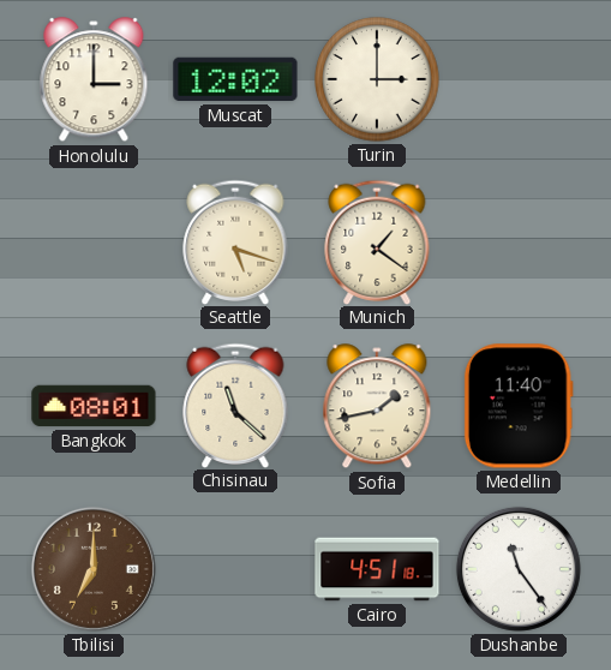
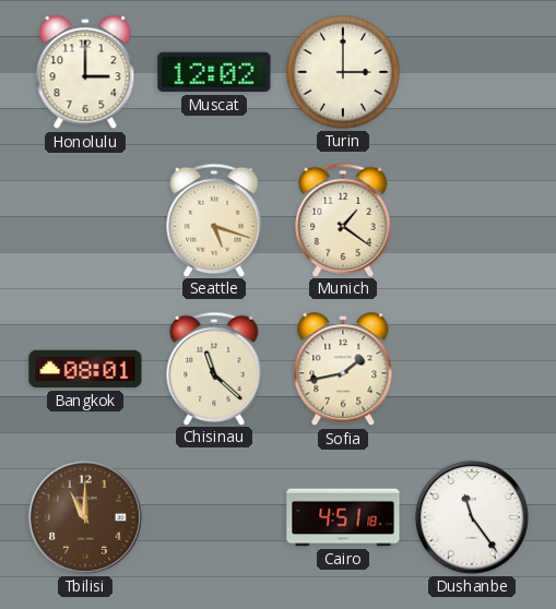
Medellin: 11:40 -> none (519, 406)
Tbilisi: 7:00 -> 11:00 (85, 517)
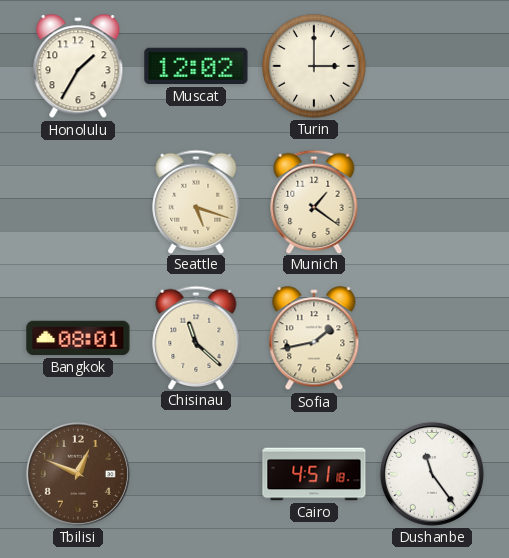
Honolulu: 3:00 -> 1:35 (78, 67)
Tbilisi: 11:00 -> 12:49 (78, 474)
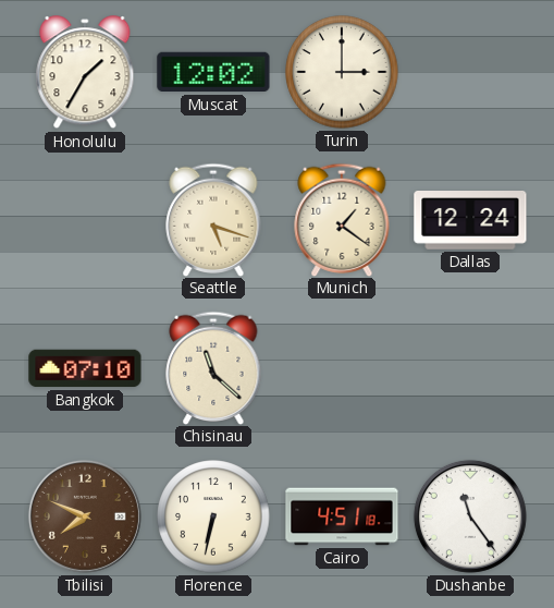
Dallas: none -> 12:24 (470, 221)
Bangkok: 08:01 -> 07:10 (85, 368)
Sofia: 1:43 -> none (314, 339)
Tbilisi: 12:49 -> 7:49 (85, 516)
Florence: none -> 6:32 (213, 516)
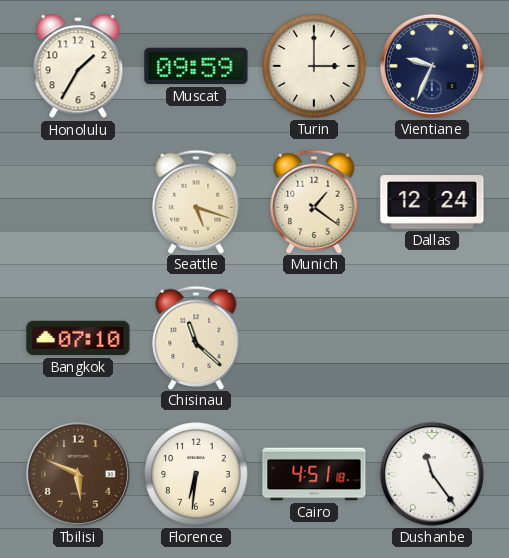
Muscat: 12:02 -> 09:59 (196, 66)
Vientiane: none -> 9:34 (432, 66)
Tbilisi: 7:49 -> 5:49 (78, 474)
Florence: 6:32 -> 6:31 (196, 474)
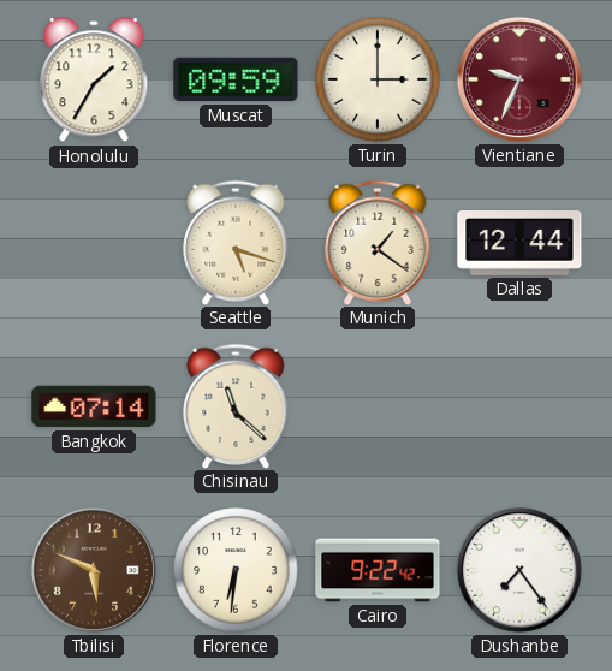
Vientiane dial: navy -> burgundy (519, 79)
Dallas: 12:24 -> 12:44 (519, 244)
Bangkok: 07:10 -> 07:14 (94, 406)
Cairo: 4:51 -> 9:22 (378, 570)
Dushanbe: 11:24 -> 7:24 (519, 570)
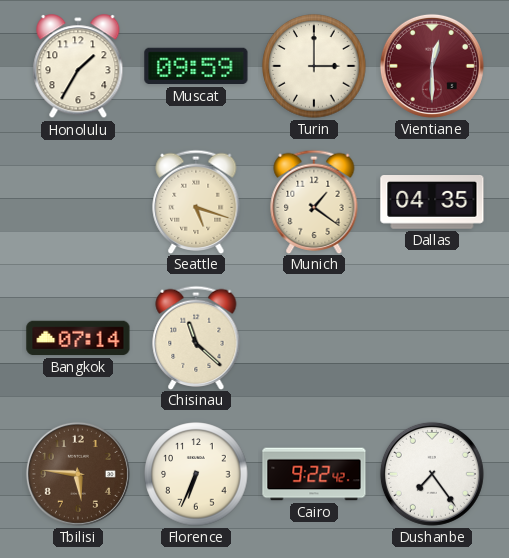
Vientiane: 9:34 -> 12:30 (432, 66)
Dallas: 12:44 -> 04:35 (432, 203)
Tbilisi: 5:49 -> 5:46 (78, 474)
Florence: 6:31 -> 6:34 (196, 474)
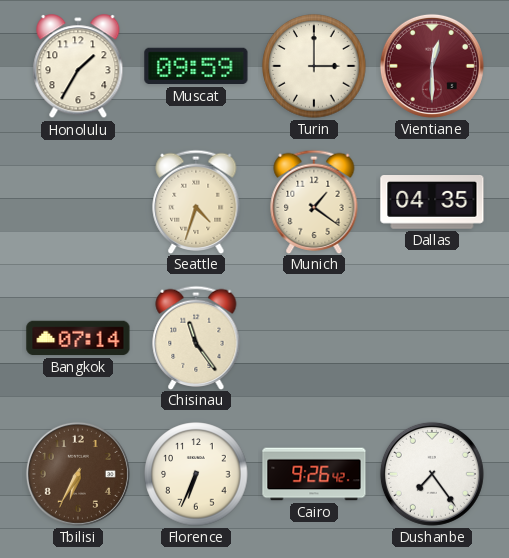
Seattle: 5:18 -> 4:33 (196, 201)
Chisinau: 11:22 -> 11:24 (196, 337)
Tbilisi: 5:46 -> 6:35 (78, 474)
Cairo: 9:22 -> 9:26 (314, 474)
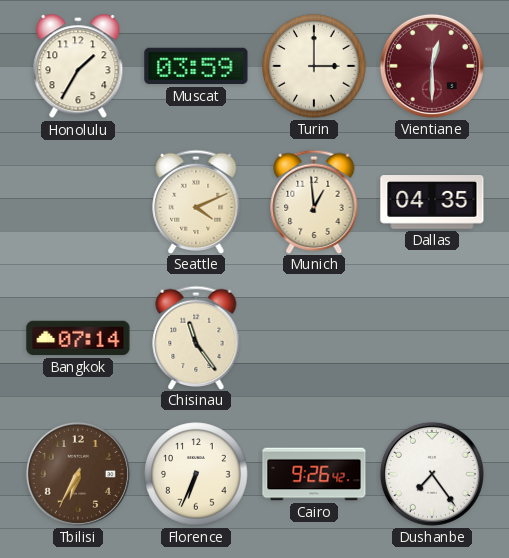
Muscat: 09:59 -> 03:59 (196, 66)
Seattle: 4:33 -> 4:11 (196, 201)
Munich: 1:21 -> 12:59 (314, 201)
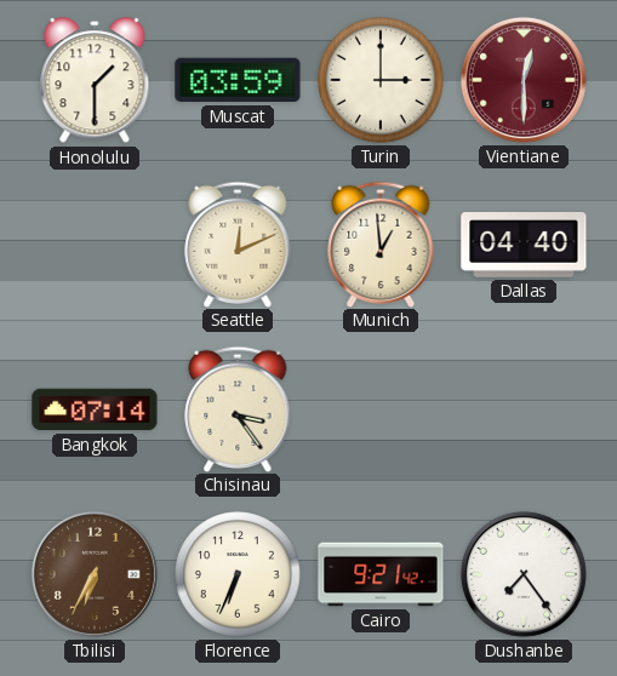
Honolulu: 1:35 -> 1:30 (95, 81)
Seattle: 4:11 -> 12:11 (238, 244)
Dallas: 04:35 -> 04:40 (524, 246)
Chisinau: 11:24 -> 3:24 (238, 408)
Cairo: 9:26 -> 9:21 (381, 574)
